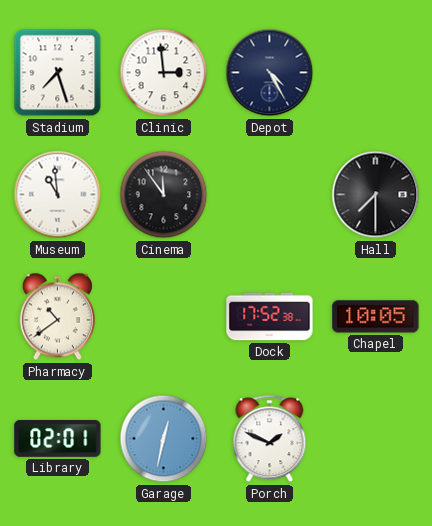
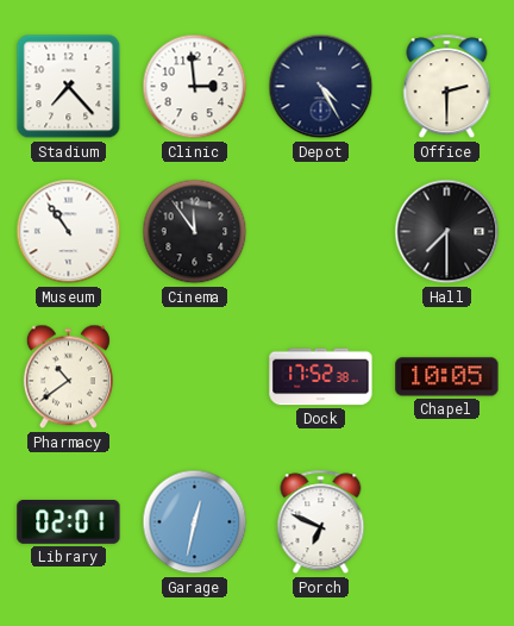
Stadium: 7:27 -> 7:23 (69, 87)
Office: none -> 2:30 (447, 87)
Museum: 10:59 -> 10:54 (69, 232)
Porch: 1:49 -> 6:49 (321, 522)
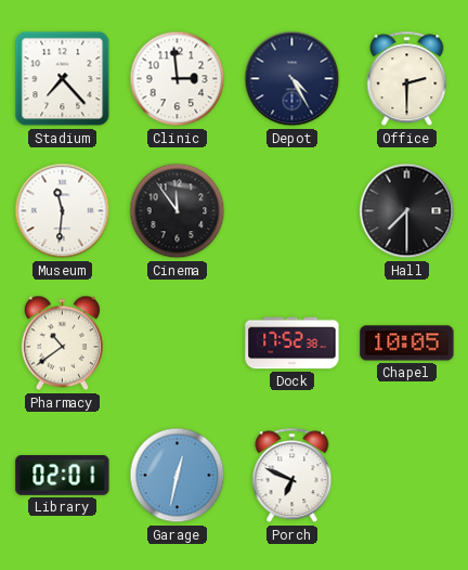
Museum: 10:54 -> 11:31 (63, 211)
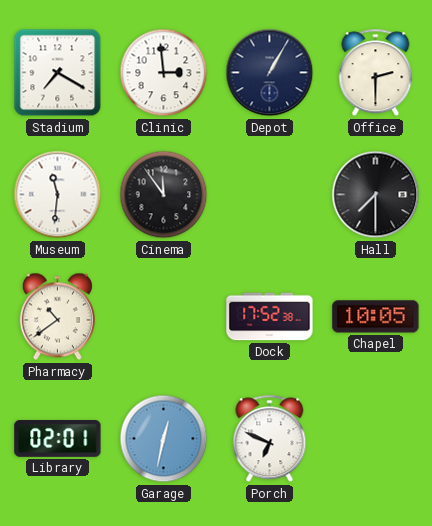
Stadium: 7:23 -> 7:20 (58, 73)
Depot: 4:25 -> 1:05 (270, 73)
